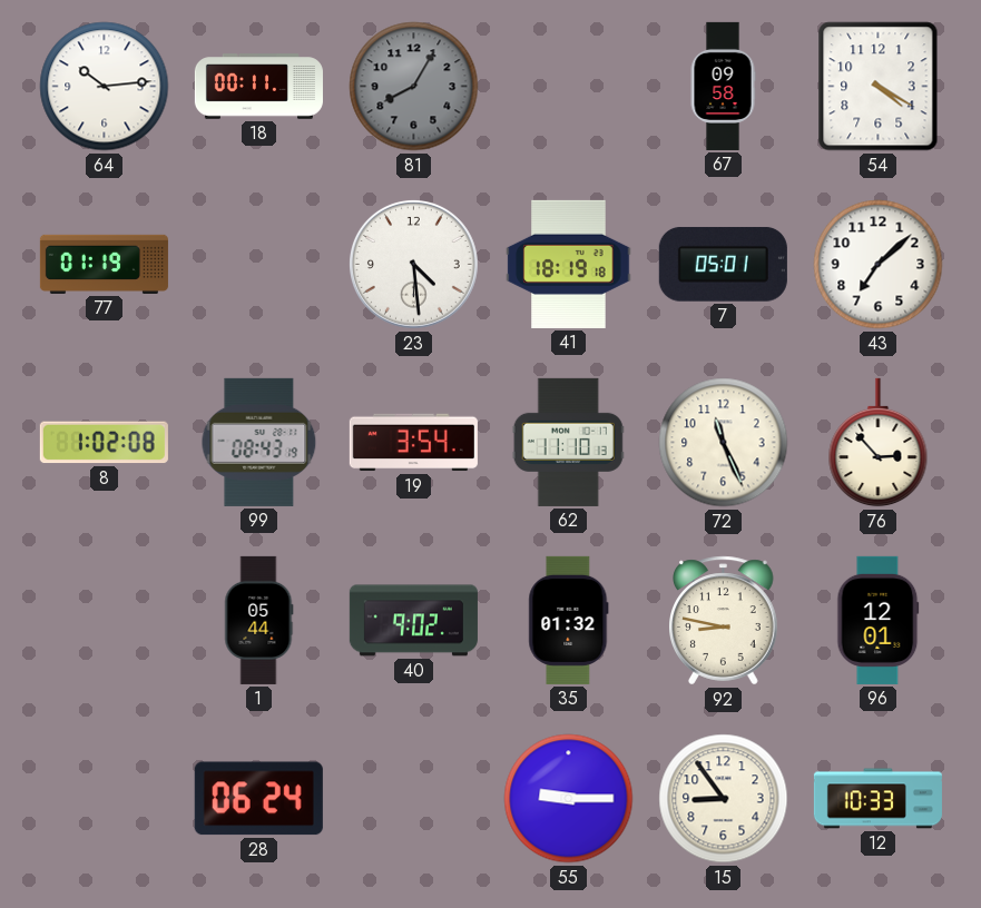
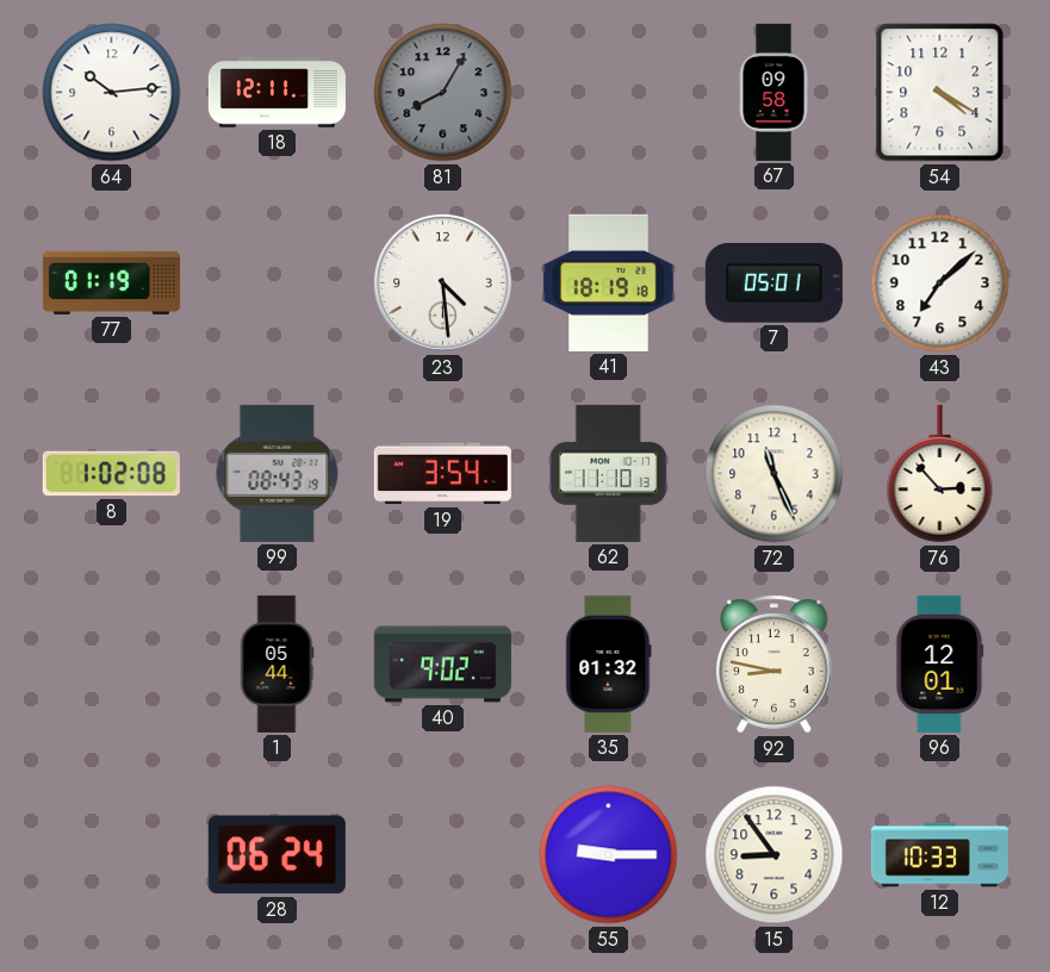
18: 00:11 -> 12:11 (277, 93)
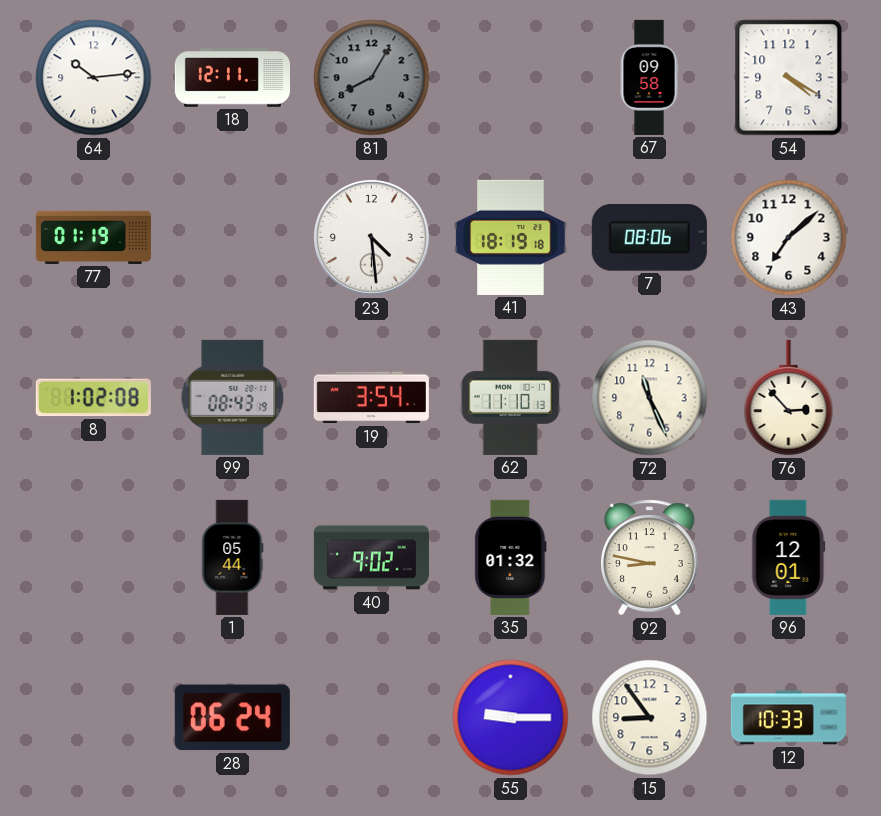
7: 05:01 -> 08:06 (649, 237)
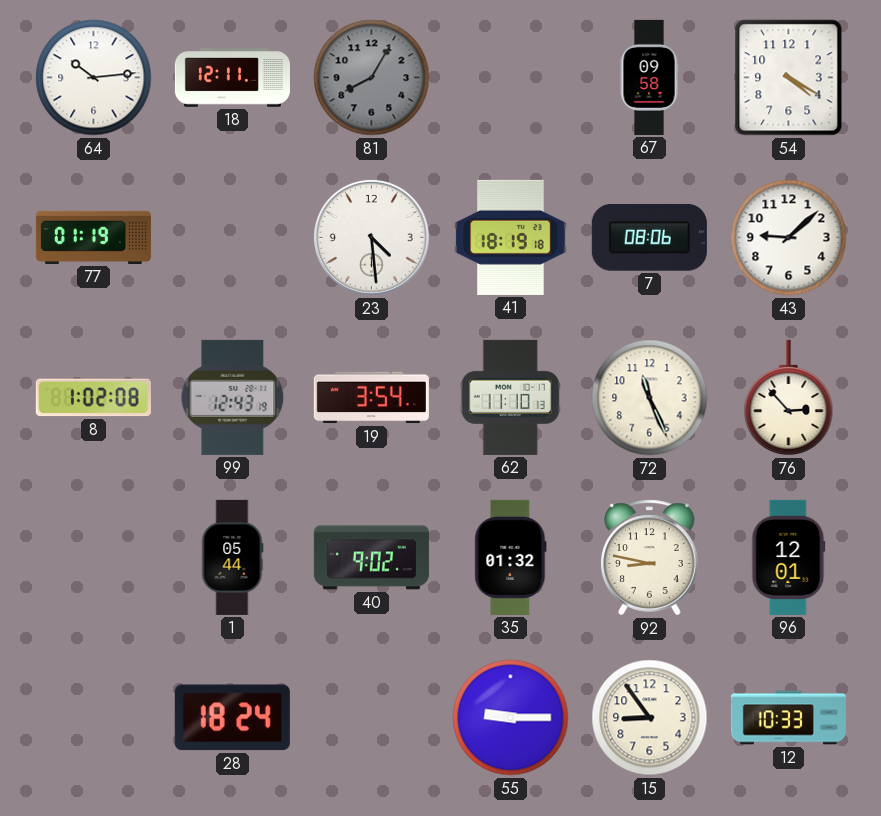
43: 7:08 -> 9:08 (789, 238)
99: 08:43 -> 12:43 (233, 397)
28: 06:24 -> 18:24 (232, 718)
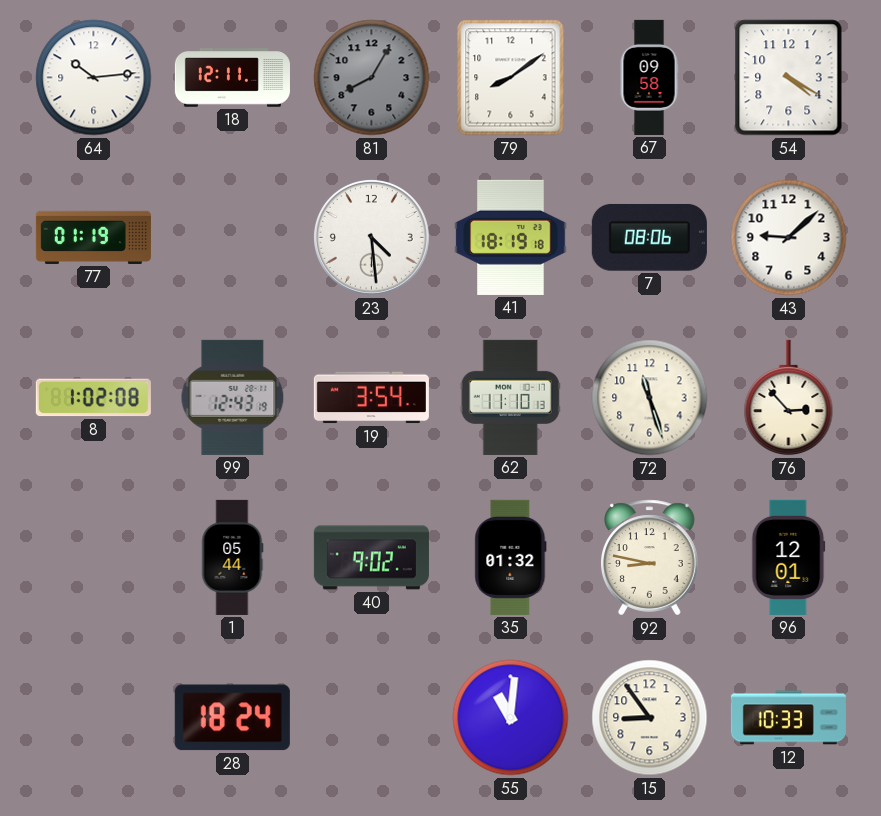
79: none -> 8:09 (511, 78)
72: 11:26 -> 11:27 (650, 398)
55: 9:15 -> 11:01 (511, 718)
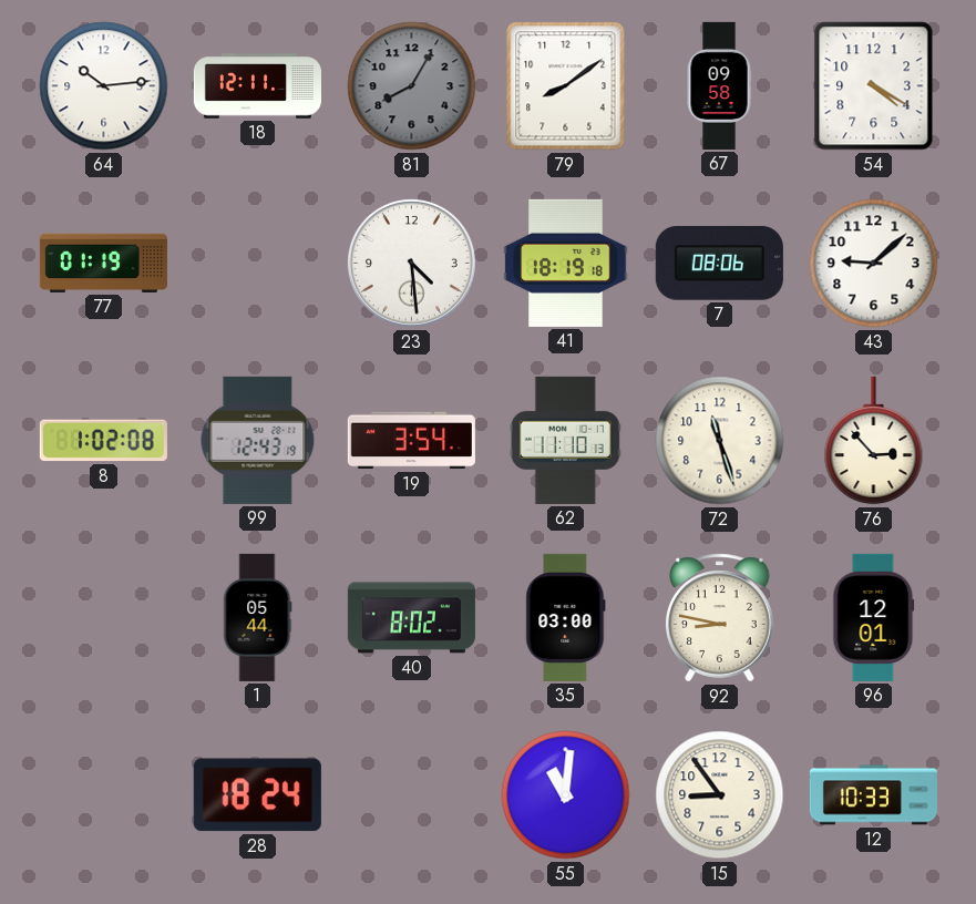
40: 9:02 -> 8:02 (411, 618)
35: 01:32 -> 03:00 (566, 617)
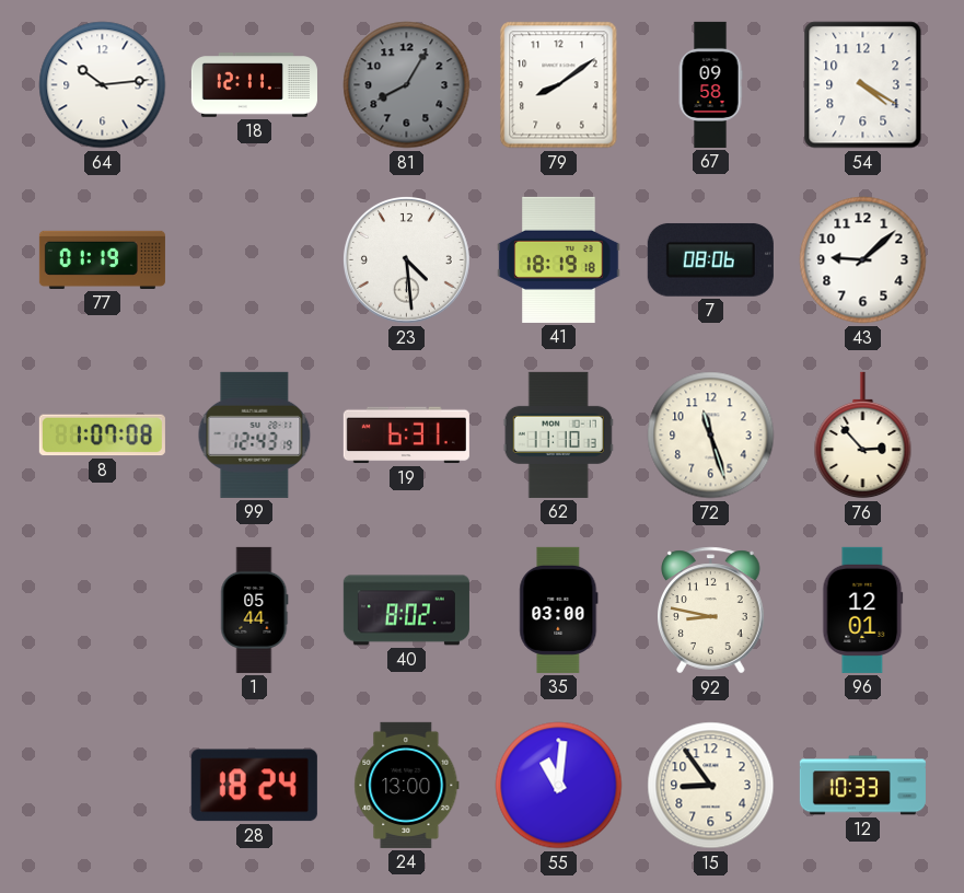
8: 1:02 -> 1:07 (102, 436)
19: 3:54 -> 6:31 (406, 436)
24: none -> 13:00 (407, 785)
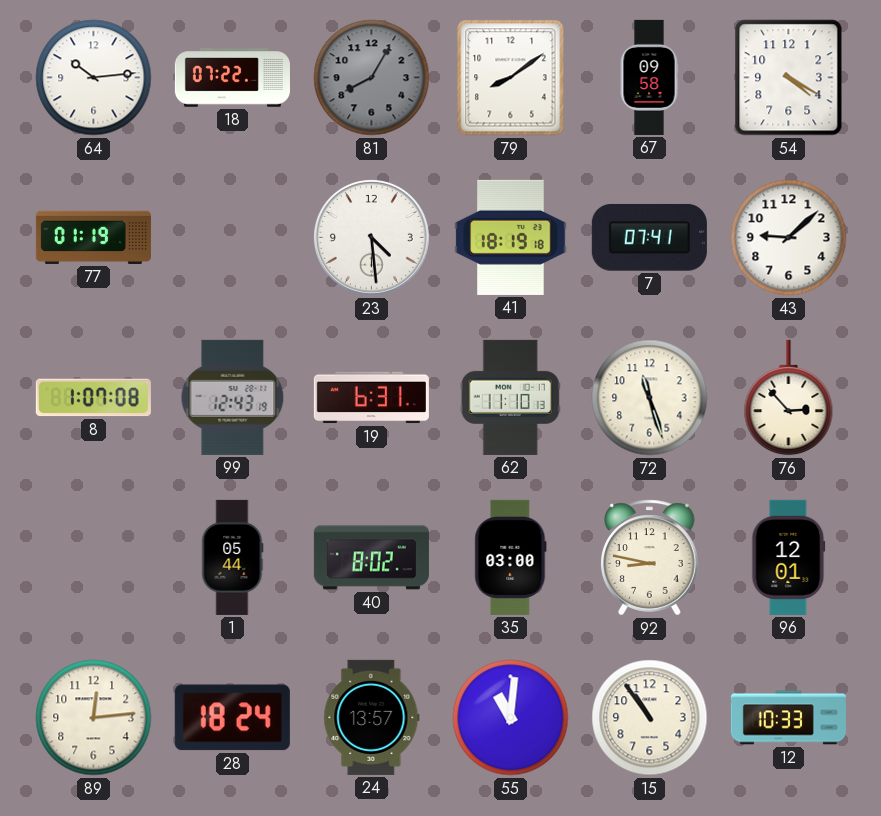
18: 12:11 -> 07:22 (232, 78)
7: 08:06 -> 07:41 (649, 237)
89: none -> 12:14 (94, 718)
24: 13:00 -> 13:57 (372, 717)
15: 8:54 -> 10:54 (650, 718)
